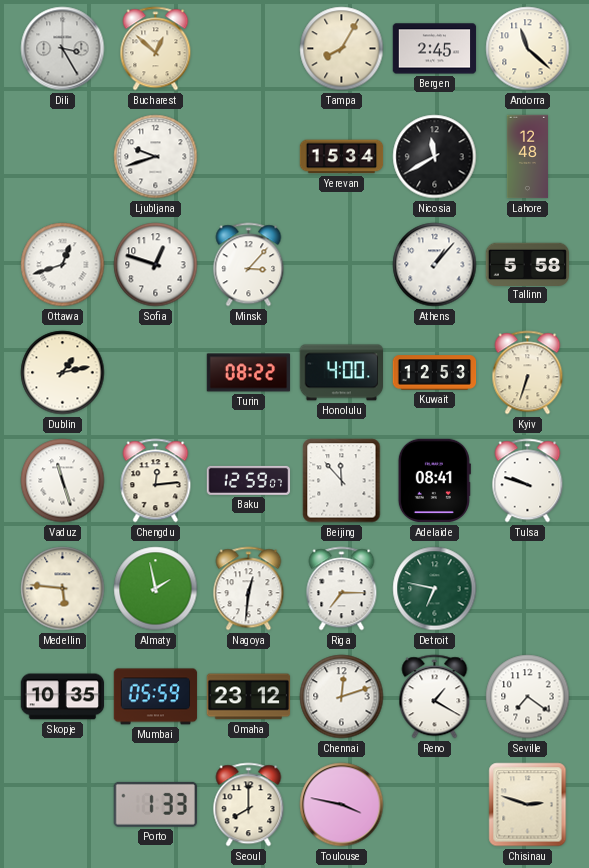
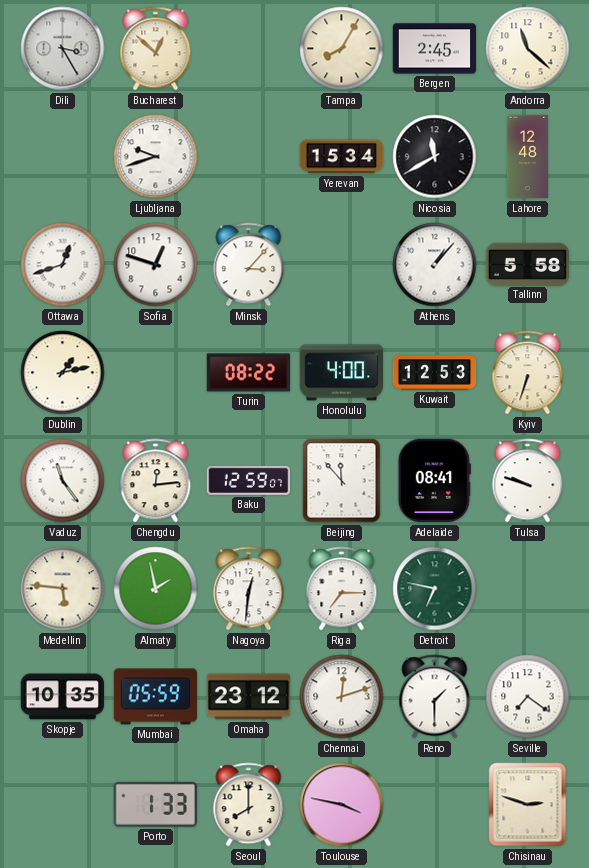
Vaduz: 11:27 -> 11:24 (63, 481)
Reno: 1:20 -> 1:30 (435, 697)
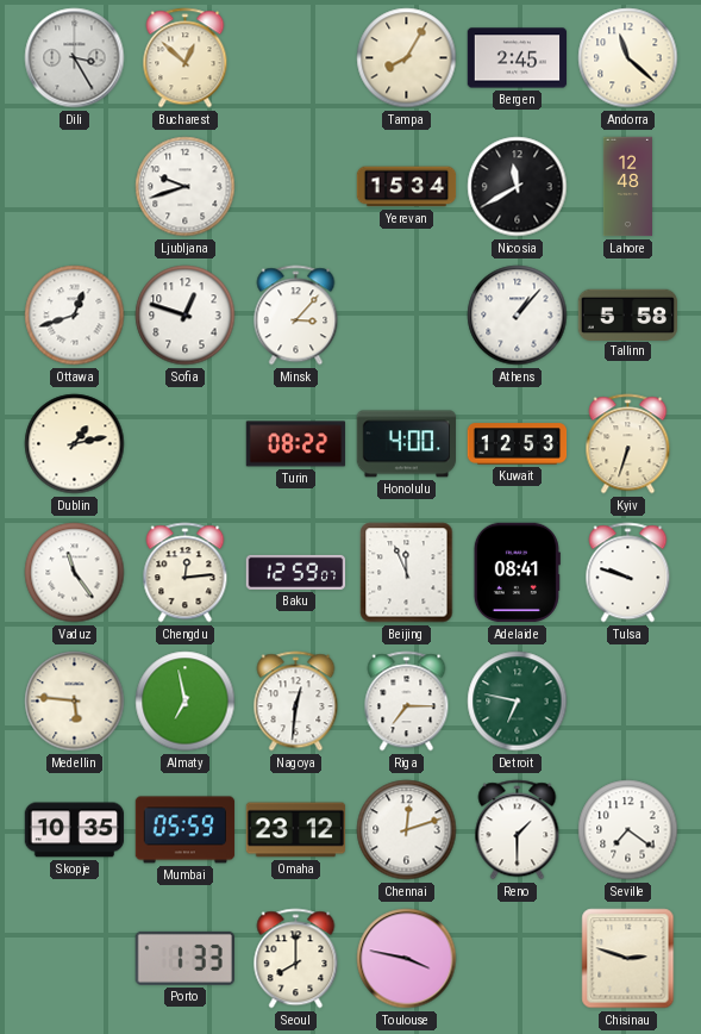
Beijing: 11:53 -> 11:56 (407, 573)
Almaty: 1:58 -> 6:58 (186, 702)
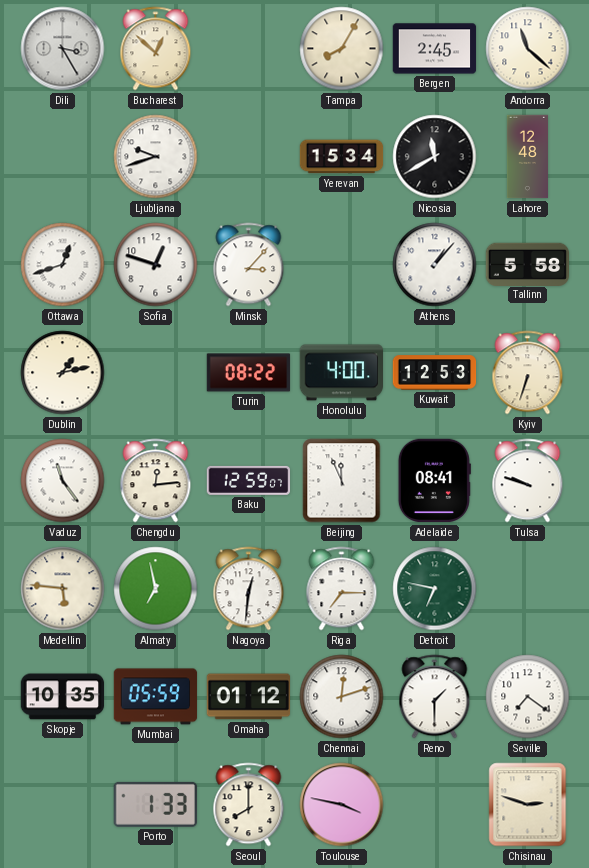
Omaha: 23:12 -> 01:12 (249, 697)
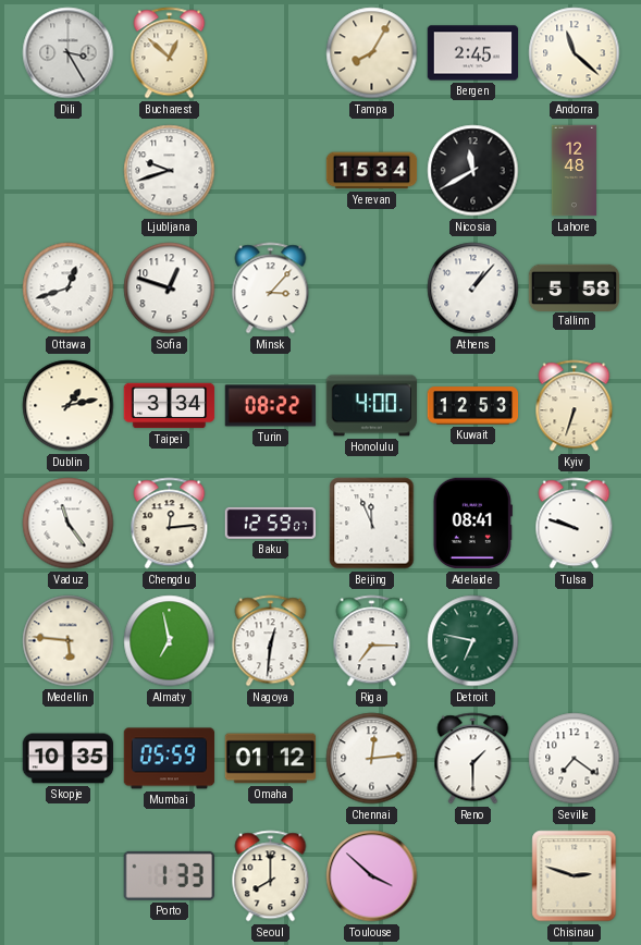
Taipei: none -> 3:34 (170, 406)
Chennai: 12:12 -> 12:14 (372, 759)
Toulouse: 3:47 -> 3:52 (372, 876)
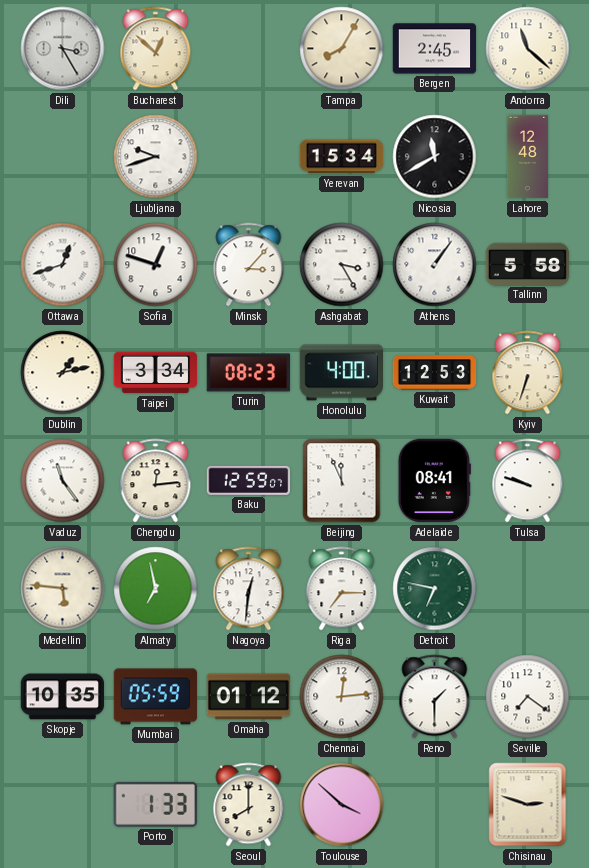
Ashgabat: none -> 3:25 (342, 265)
Athens: 1:07 -> 1:06 (435, 265)
Turin: 08:22 -> 08:23 (249, 373)
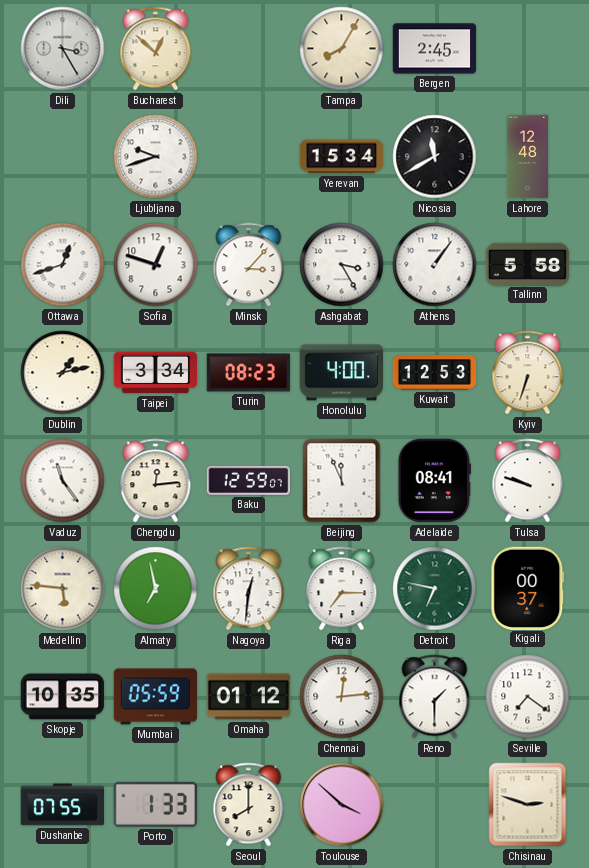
Andorra: 11:22 -> none (528, 49)
Kigali: none -> 00:37 (528, 588)
Dushanbe: none -> 07:55 (63, 805)
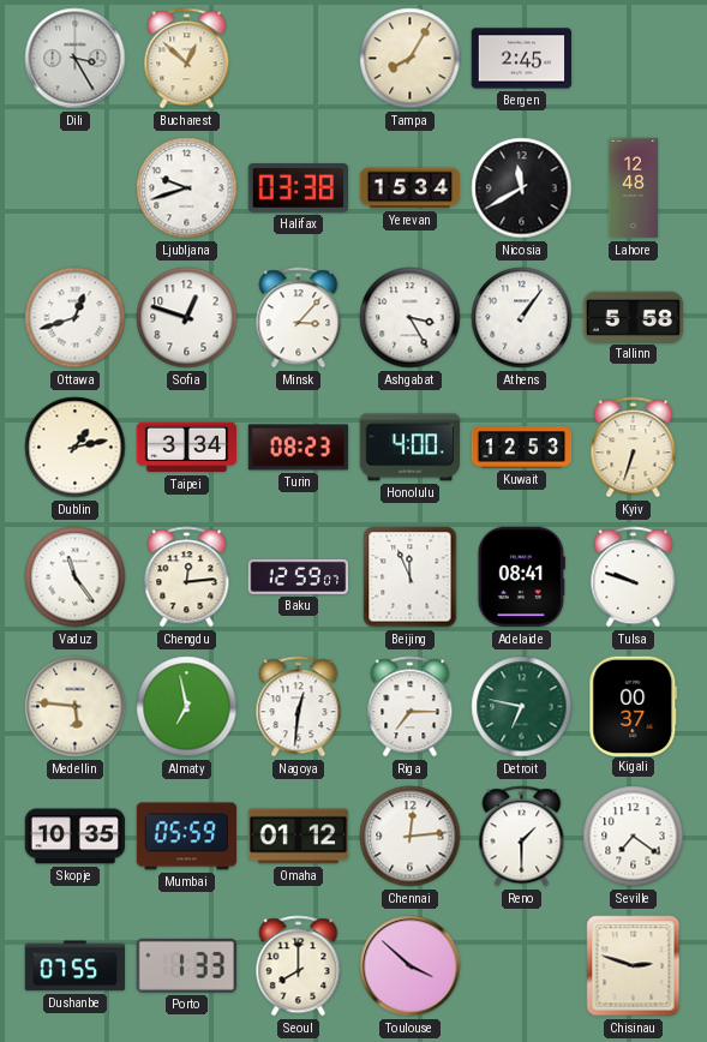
Halifax: none -> 03:38 (298, 188)
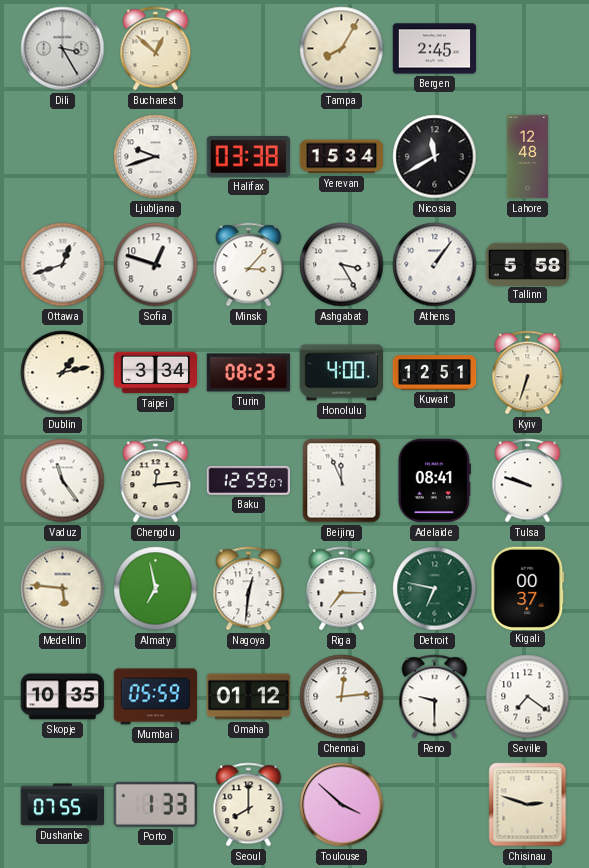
Kuwait: 12:53 -> 12:51 (435, 373)
Reno: 1:30 -> 9:30 (435, 697)
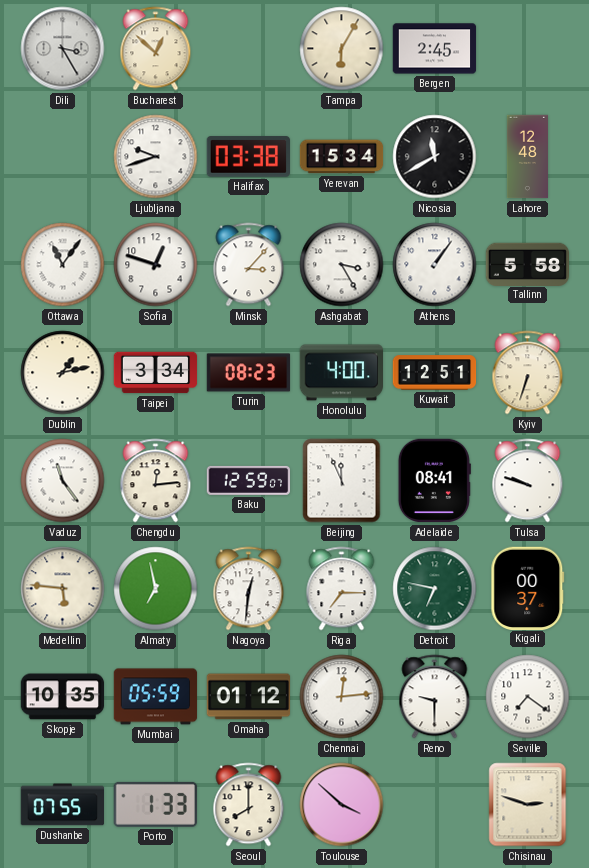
Tampa: 8:05 -> 6:05 (342, 49)
Ottawa: 12:42 -> 11:06 (63, 265)
